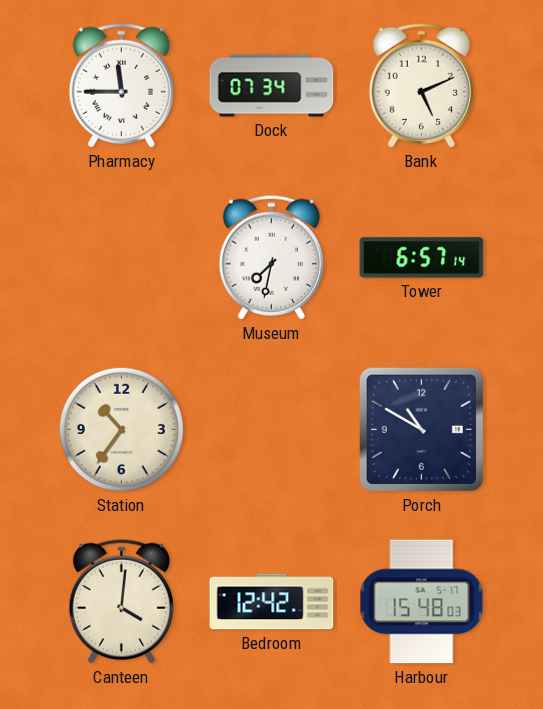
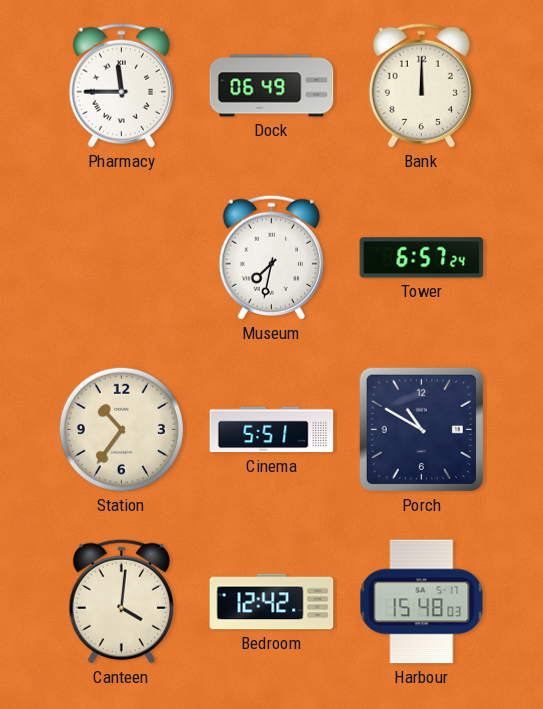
Dock: 07:34 -> 06:49 (272, 86)
Bank: 5:11 -> 12:00 (421, 85)
Tower: 6:57:14 -> 6:57:24 (422, 258)
Cinema: none -> 5:51 (272, 430)
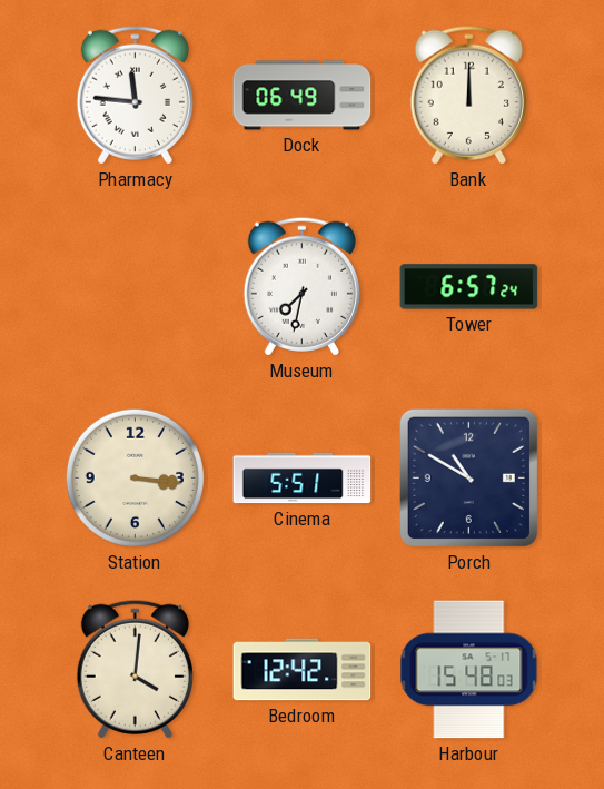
Pharmacy: 11:45 -> 11:46 (135, 95)
Station: 10:36 -> 3:16 (135, 477)
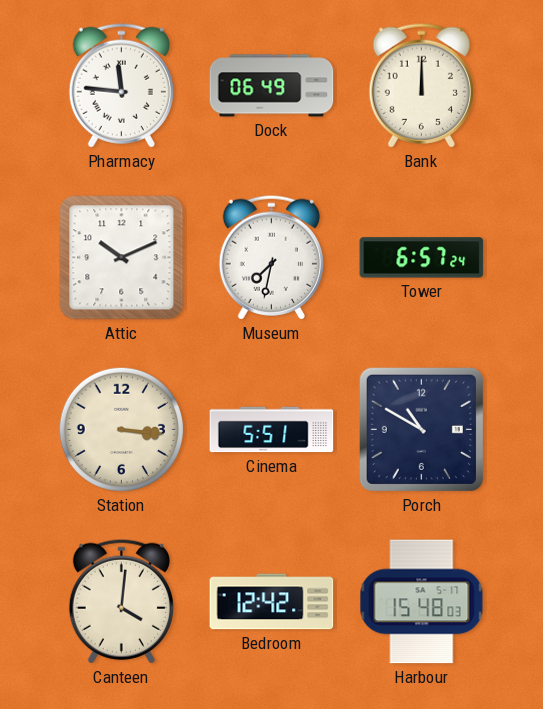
Attic: none -> 10:11 (122, 258)
